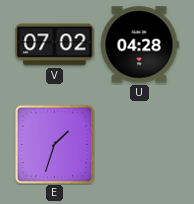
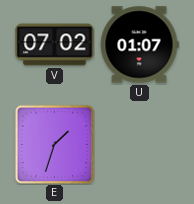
U: 04:28 -> 01:07 (139, 45)
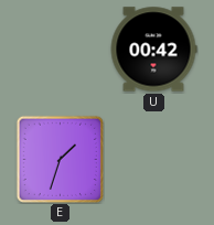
V: 07:02 -> none (55, 45)
U: 01:07 -> 00:42 (153, 50)
